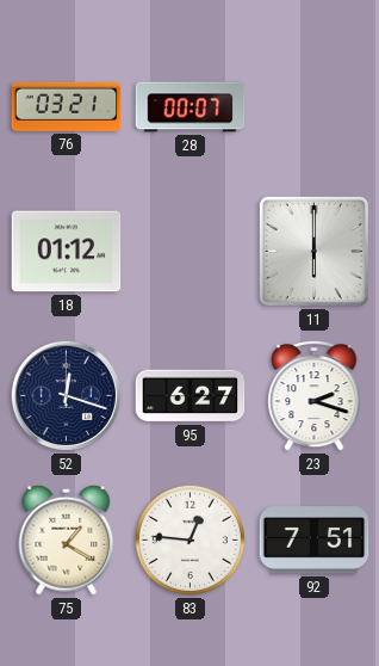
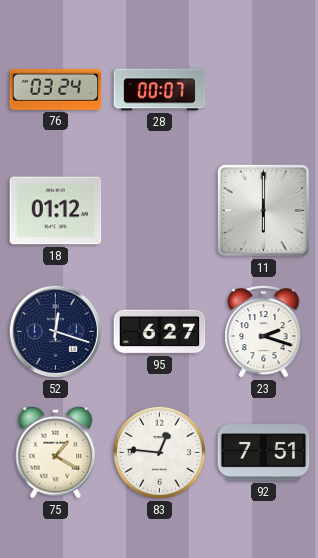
76: 03:21 -> 03:24 (56, 89)
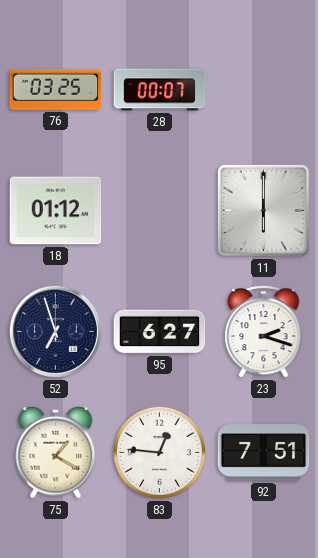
76: 03:24 -> 03:25 (56, 89)
52: 12:18 -> 6:57 (55, 331)
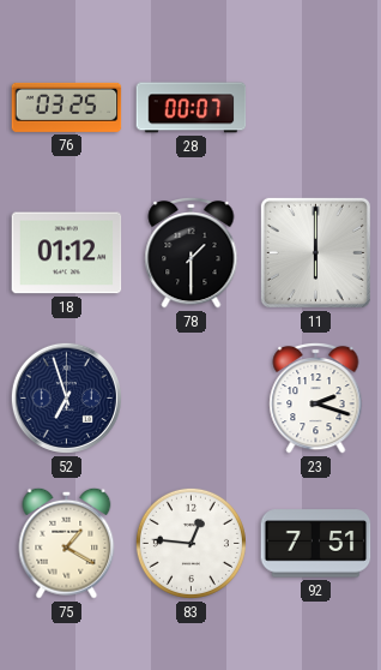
78: none -> 1:30 (192, 252)
95: 6:27 -> none (160, 332)
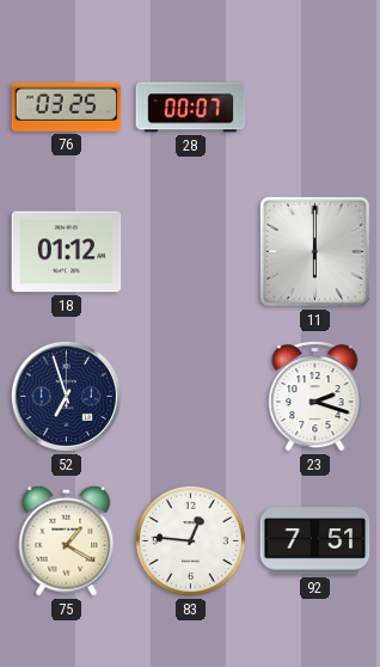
78: 1:30 -> none (192, 252)
